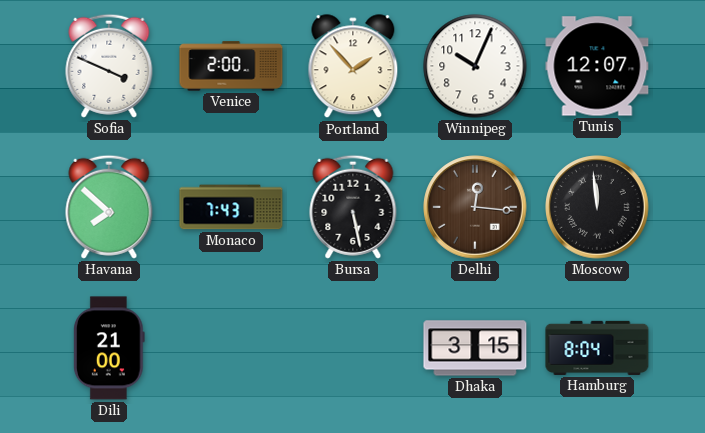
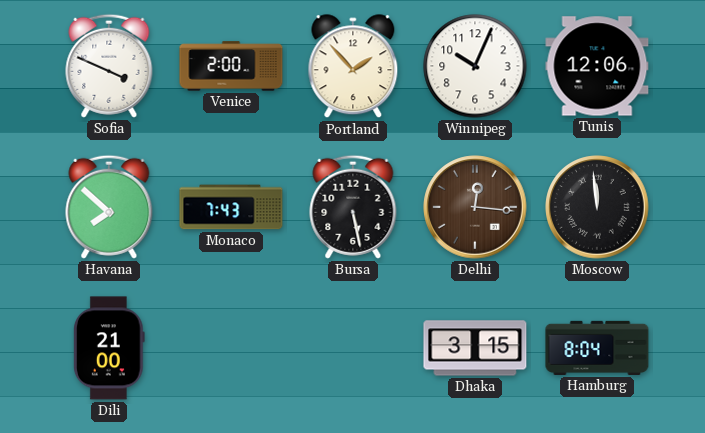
Tunis: 12:07 -> 12:06 (597, 66)
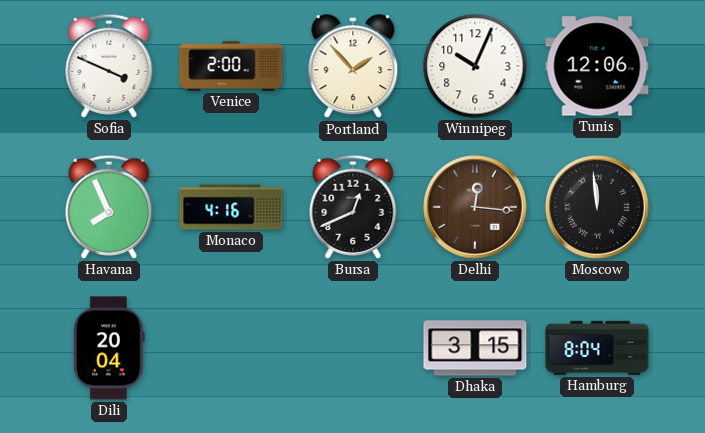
Havana: 7:52 -> 7:56 (109, 207)
Monaco: 7:43 -> 4:16 (231, 207)
Bursa: 5:28 -> 12:41 (353, 207)
Dili: 21:00 -> 20:04 (109, 348)
